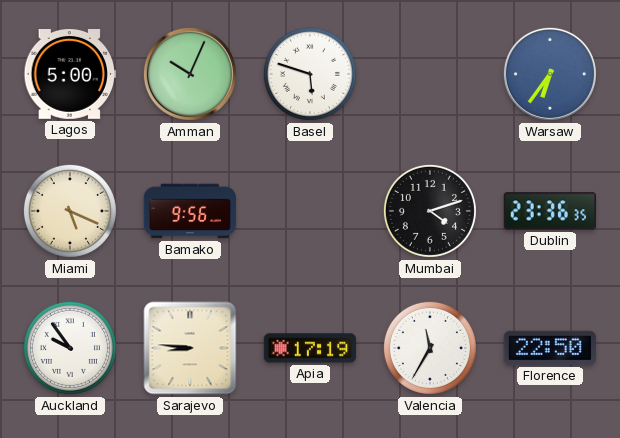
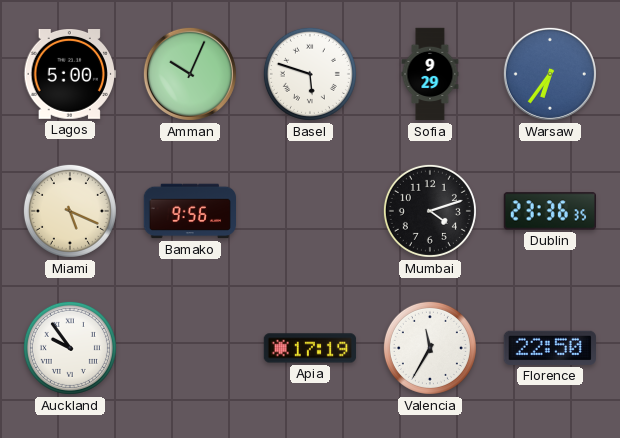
Sofia: none -> 9:29 (430, 74)
Sarajevo: 8:46 -> none (190, 348)
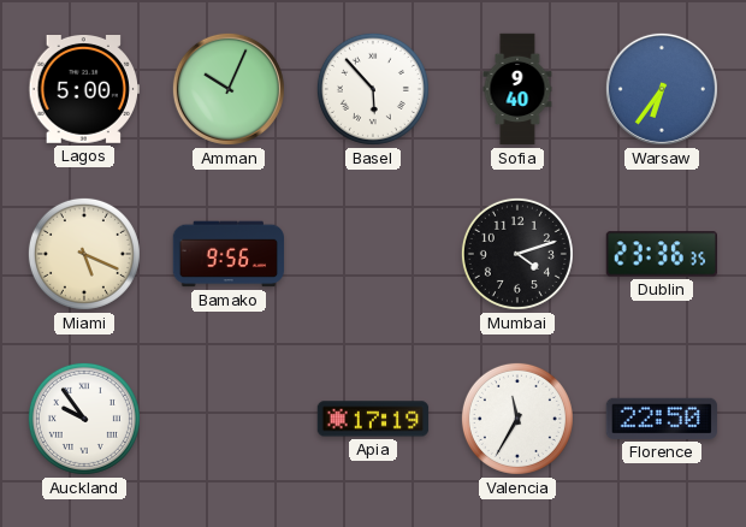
Basel: 5:48 -> 5:53 (373, 89)
Sofia: 9:29 -> 9:40 (517, 89)
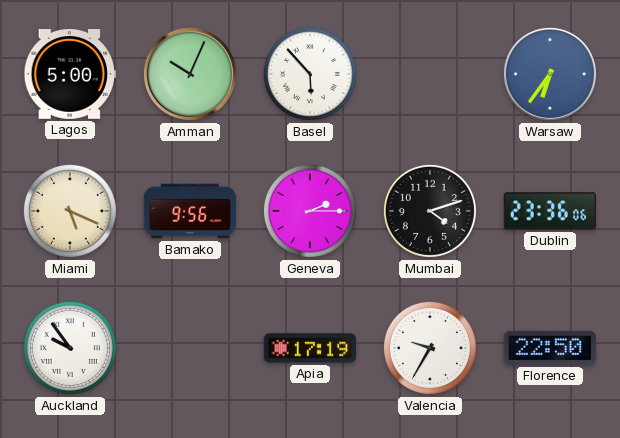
Sofia: 9:40 -> none (517, 89)
Geneva: none -> 2:15 (310, 211)
Dublin: 23:36:35 -> 23:36:06 (549, 211)
Valencia: 11:35 -> 9:35 (430, 348)
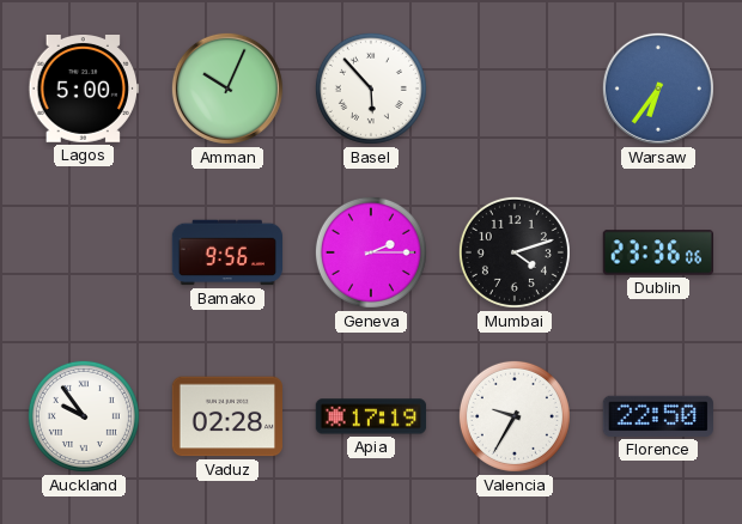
Miami: 5:19 -> none (70, 211)
Vaduz: none -> 02:28 (226, 416)
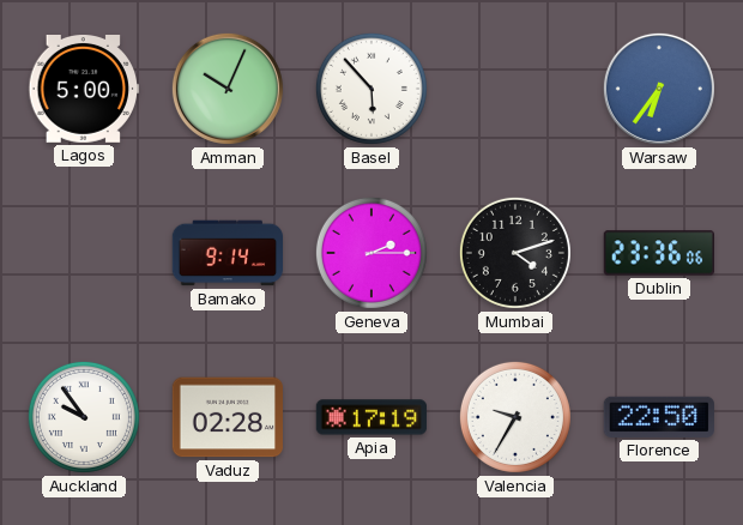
Bamako: 9:56 -> 9:14 (228, 253)
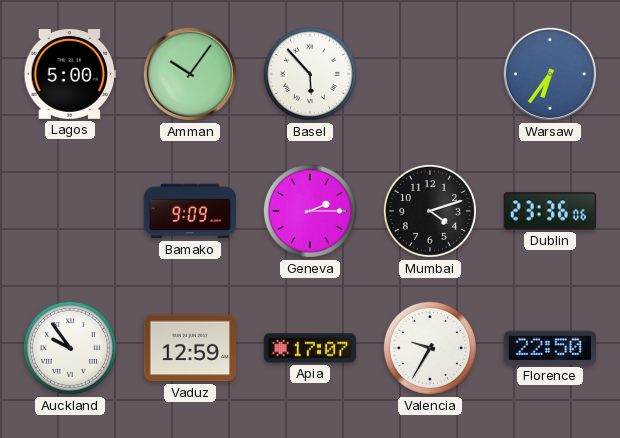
Amman: 10:04 -> 10:06 (190, 74)
Bamako: 9:14 -> 9:09 (190, 211)
Vaduz: 02:28 -> 12:59 (189, 348)
Apia: 17:19 -> 17:07 (310, 348)
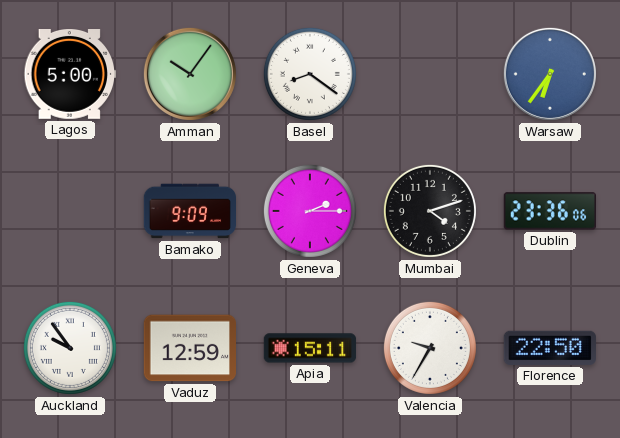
Basel: 5:53 -> 8:21 (310, 74)
Apia: 17:07 -> 15:11 (310, 348)
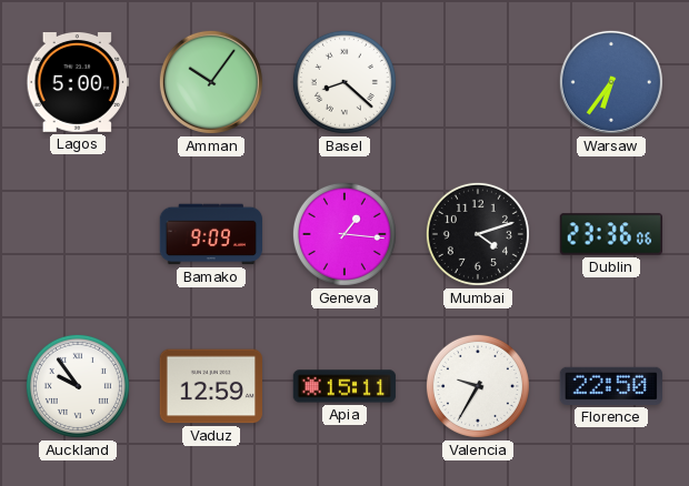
Basel: 8:21 -> 8:22 (344, 82)
Geneva: 2:15 -> 1:16 (344, 234)
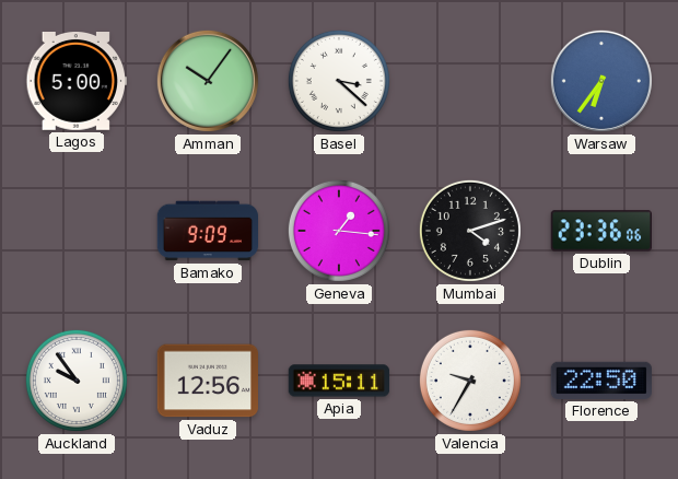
Basel: 8:22 -> 3:22 (339, 81)
Vaduz: 12:59 -> 12:56 (207, 381)
